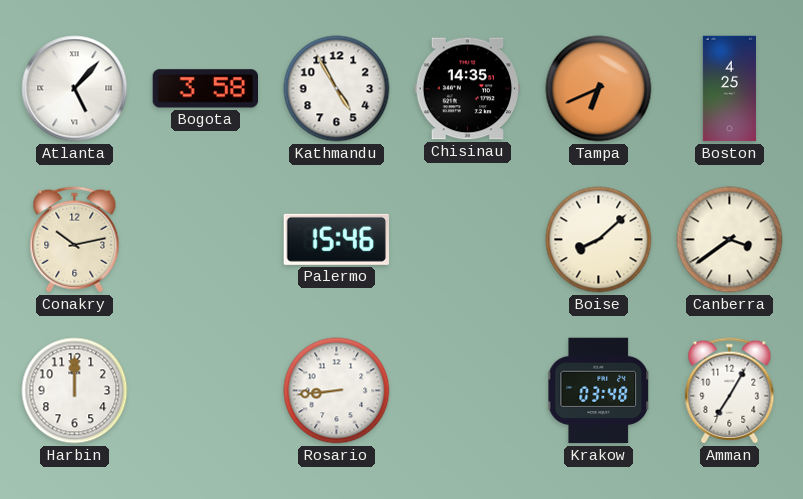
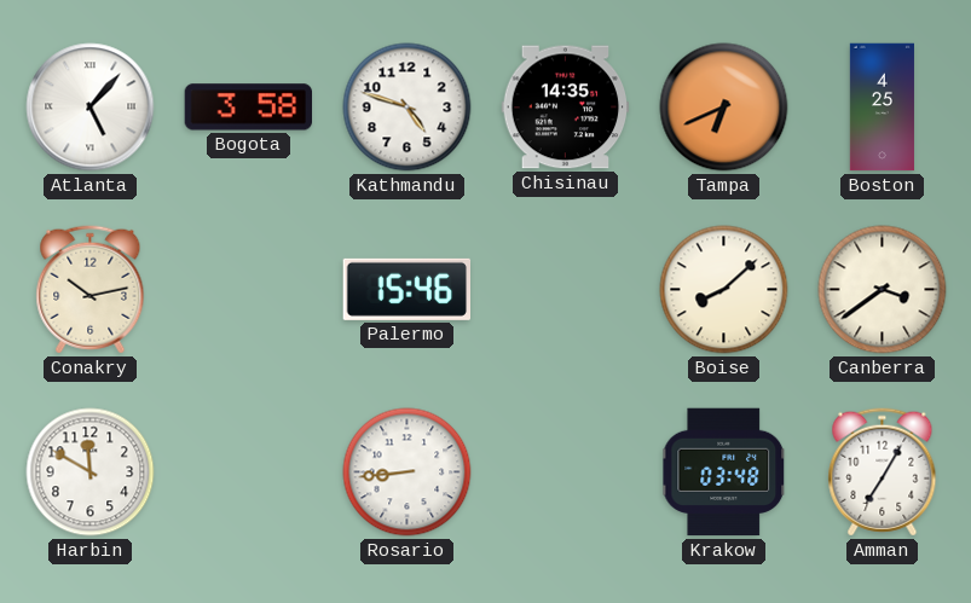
Kathmandu: 4:55 -> 4:48 (408, 108)
Harbin: 12:00 -> 11:50 (91, 472)
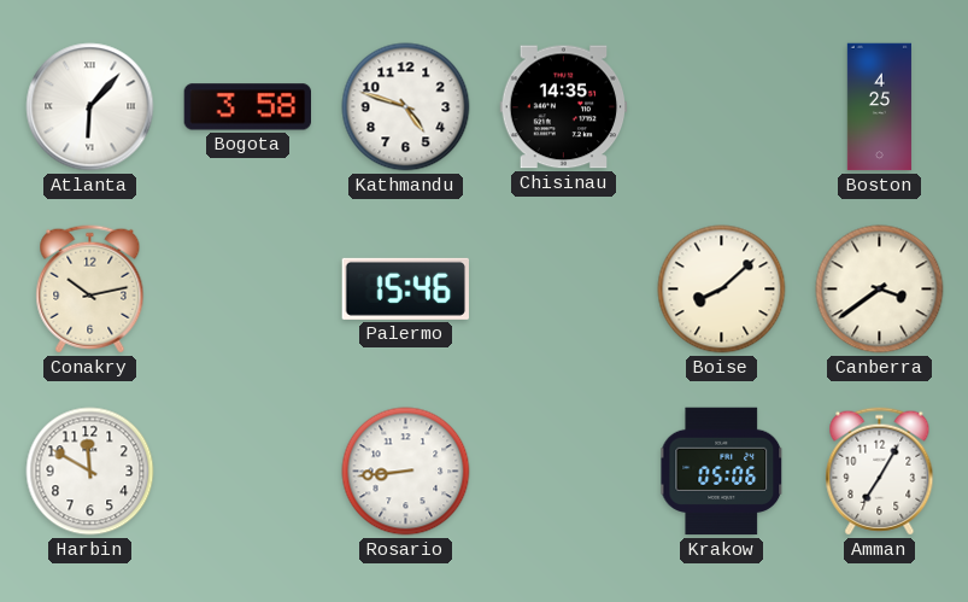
Atlanta: 5:07 -> 6:07 (90, 107)
Tampa: 6:41 -> none (724, 108)
Krakow: 03:48 -> 05:06 (722, 472)
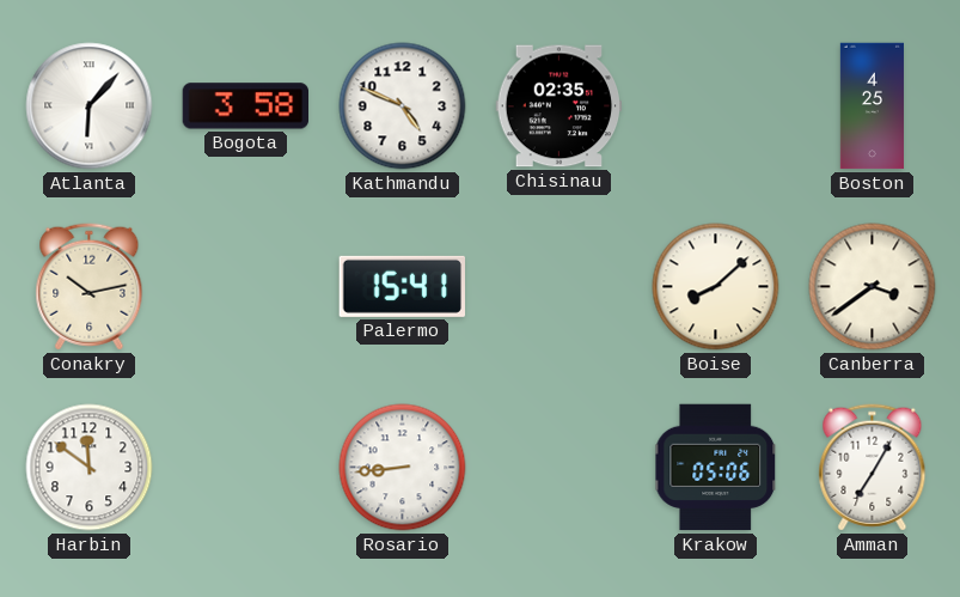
Kathmandu: 4:48 -> 4:49 (403, 106)
Chisinau: 14:35 -> 02:35 (560, 106)
Palermo: 15:46 -> 15:41 (402, 286)
Harbin: 11:50 -> 11:51 (90, 468)
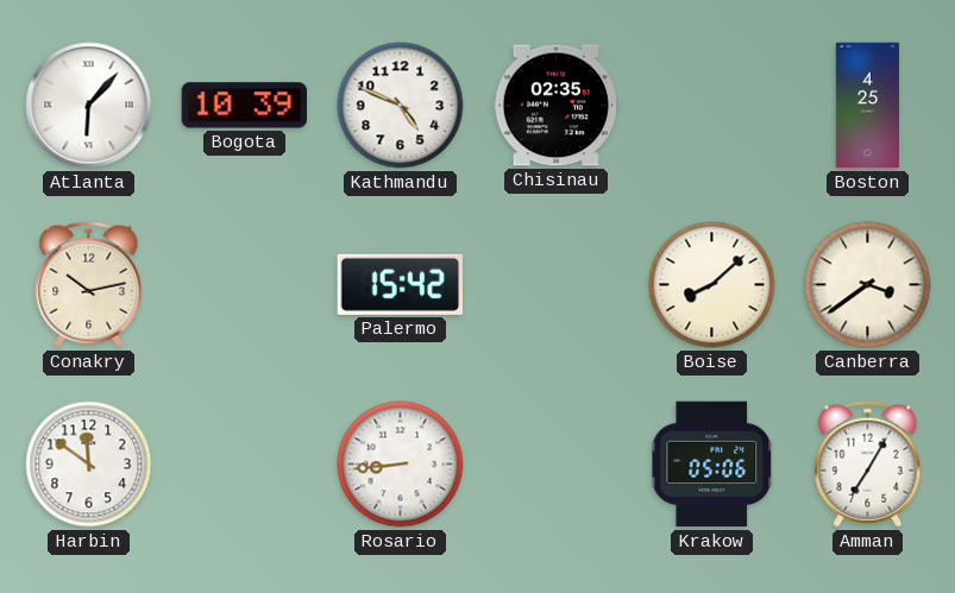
Bogota: 3:58 -> 10:39 (244, 106)
Palermo: 15:41 -> 15:42 (400, 284)
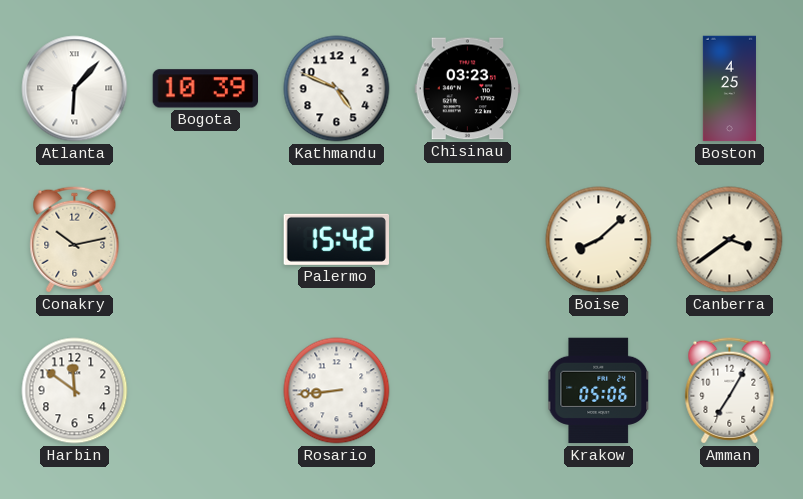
Chisinau: 02:35 -> 03:23 (468, 89)
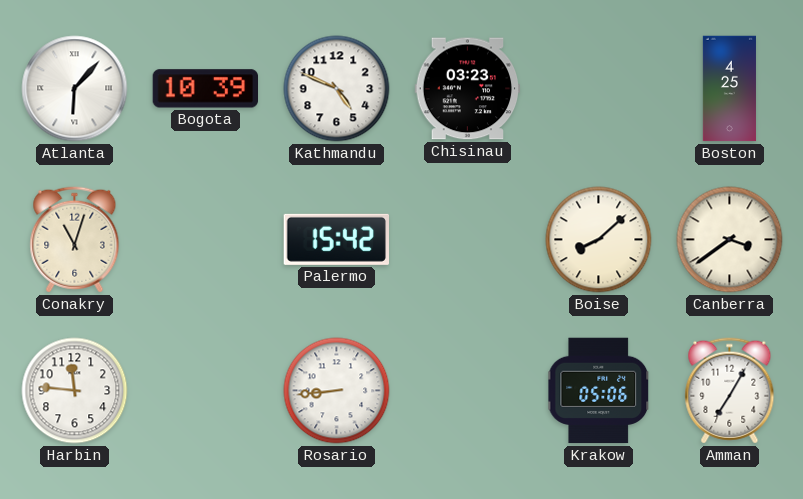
Conakry: 10:13 -> 11:03 (75, 240)
Harbin: 11:51 -> 11:46 (75, 391)
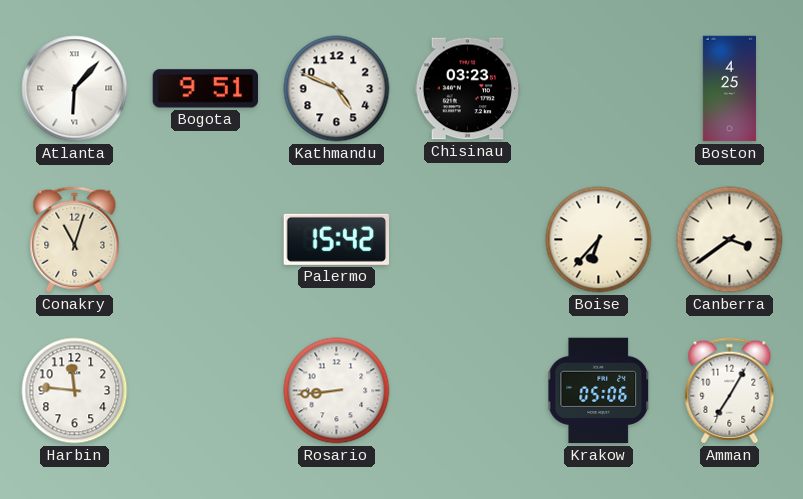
Bogota: 10:39 -> 9:51 (205, 89)
Boise: 8:08 -> 6:37 (599, 240)
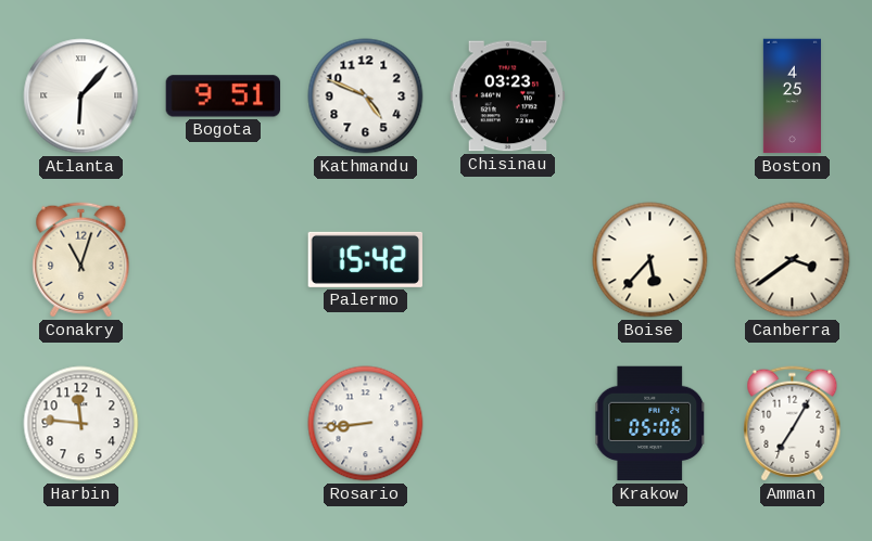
Boise: 6:37 -> 5:37 (650, 260)
